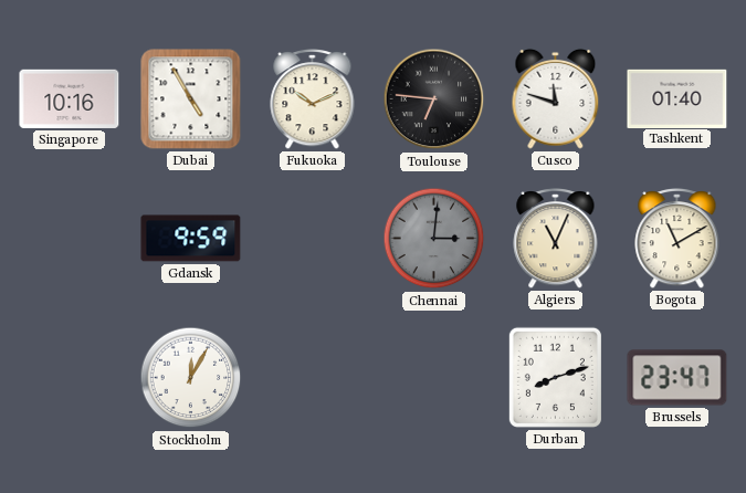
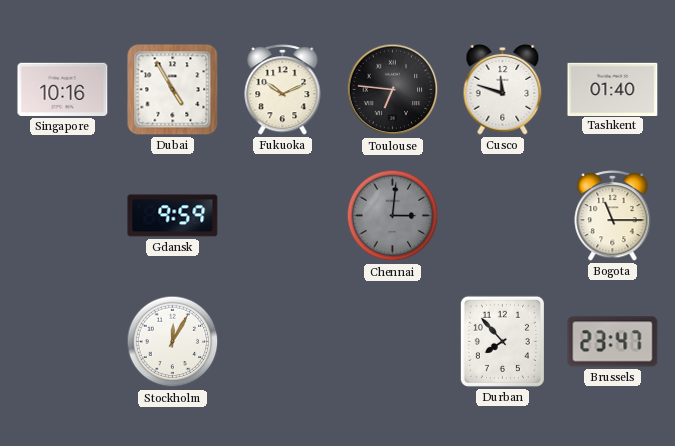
Algiers: 11:04 -> none (556, 238)
Bogota: 11:10 -> 11:15 (613, 215)
Durban: 8:12 -> 7:53 (502, 341)
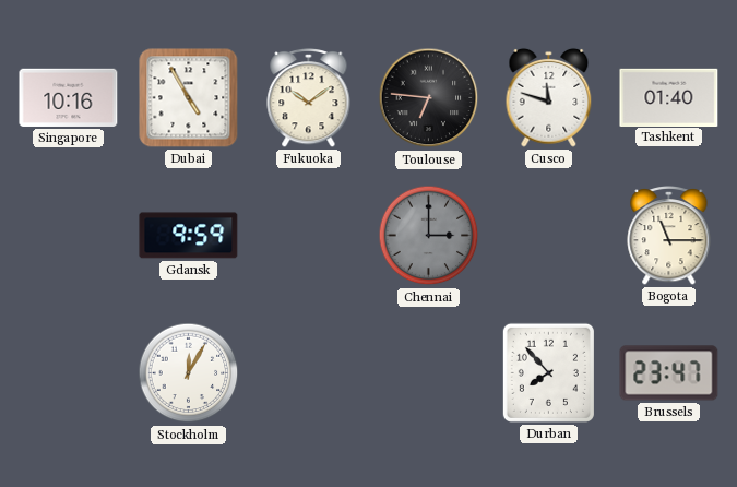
Fukuoka: 10:11 -> 10:09 (309, 97)
Chennai: 3:01 -> 3:00 (429, 236)
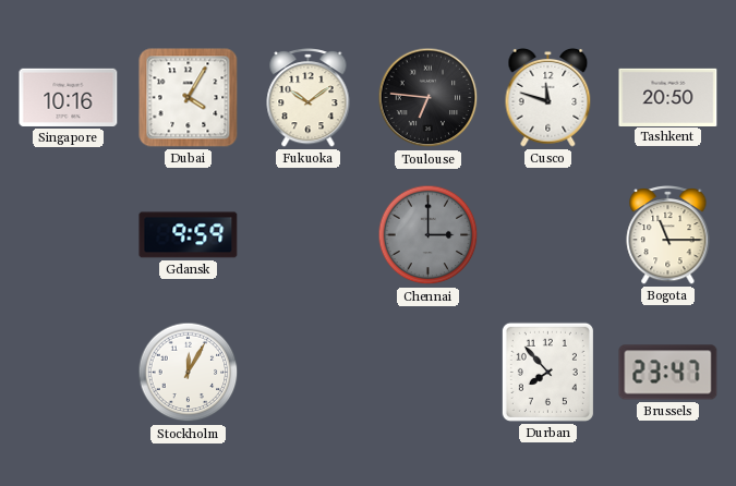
Dubai: 4:55 -> 4:05 (189, 98)
Tashkent: 01:40 -> 20:50 (668, 97)
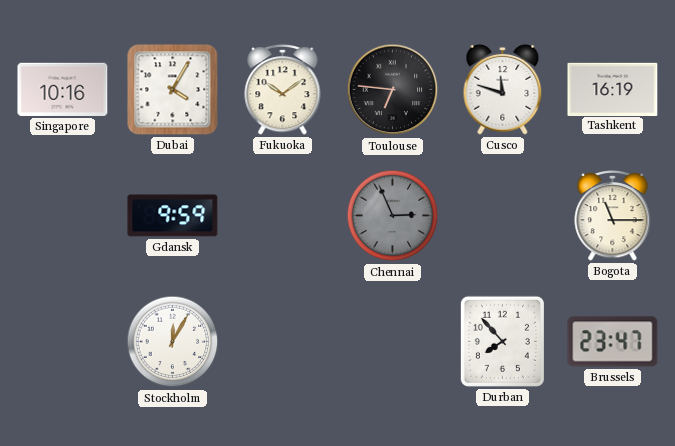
Tashkent: 20:50 -> 16:19 (613, 89)
Chennai: 3:00 -> 2:56 (393, 216)
